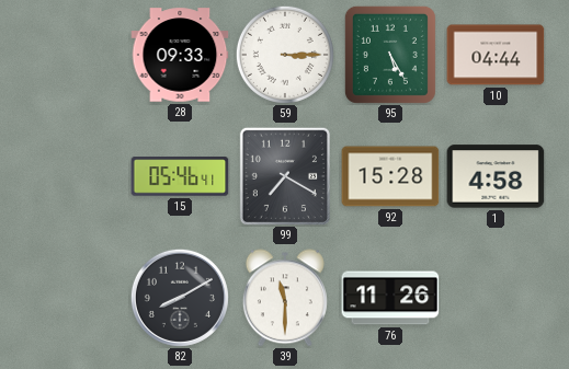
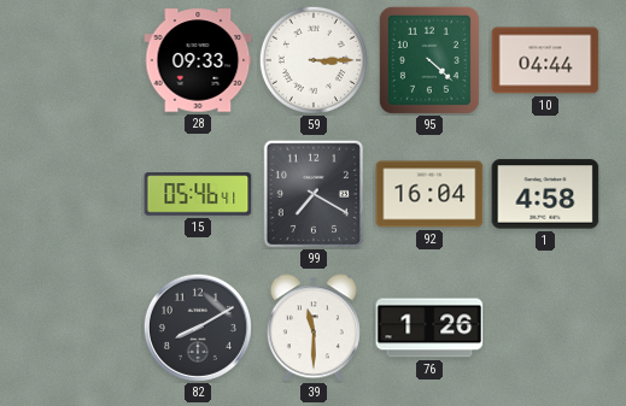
95: 5:25 -> 4:22 (429, 60)
92: 15:28 -> 16:04 (429, 194)
76: 11:26 -> 1:26 (429, 328)
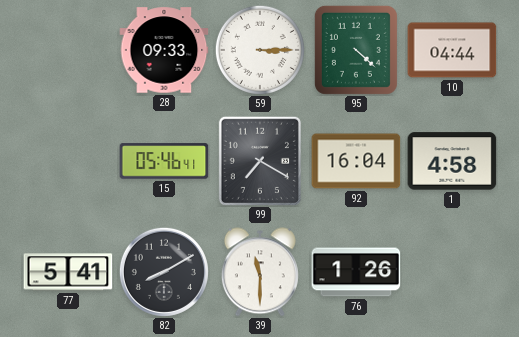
77: none -> 5:41 (68, 272)
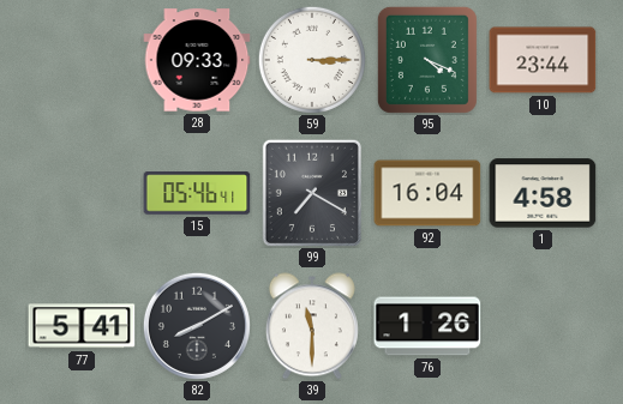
95: 4:22 -> 4:19 (427, 60)
10: 04:44 -> 23:44 (543, 60)
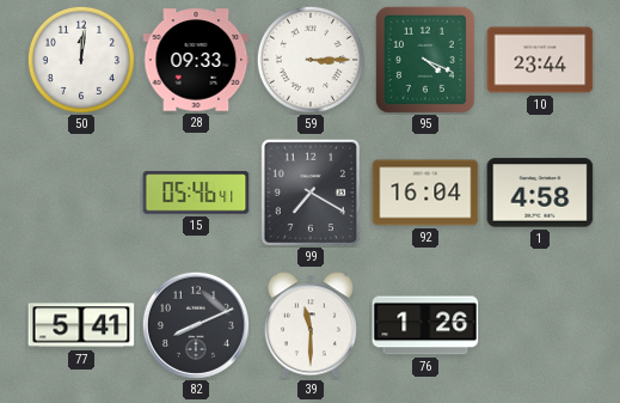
50: none -> 12:01 (81, 60)
82: 8:10 -> 8:11 (196, 325)
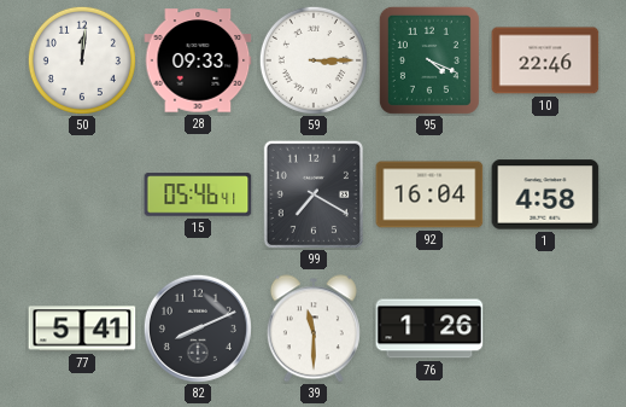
10: 23:44 -> 22:46 (545, 60)
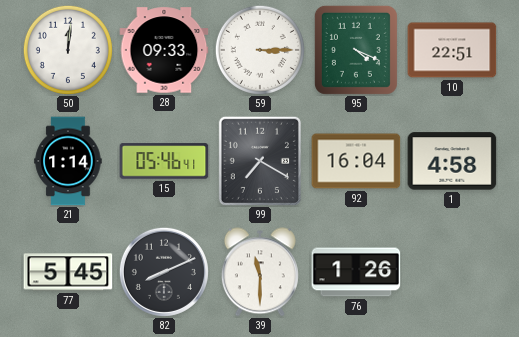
10: 22:46 -> 22:51 (452, 50)
21: none -> 1:14 (68, 161)
77: 5:41 -> 5:45 (68, 272)
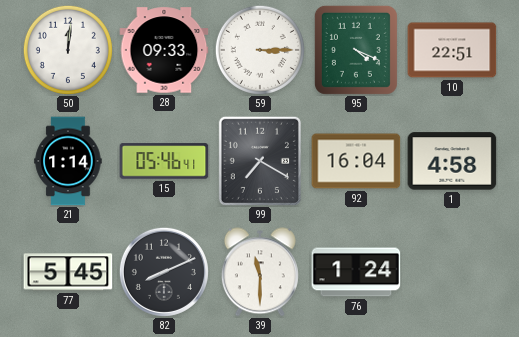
76: 1:26 -> 1:24 (356, 272)
